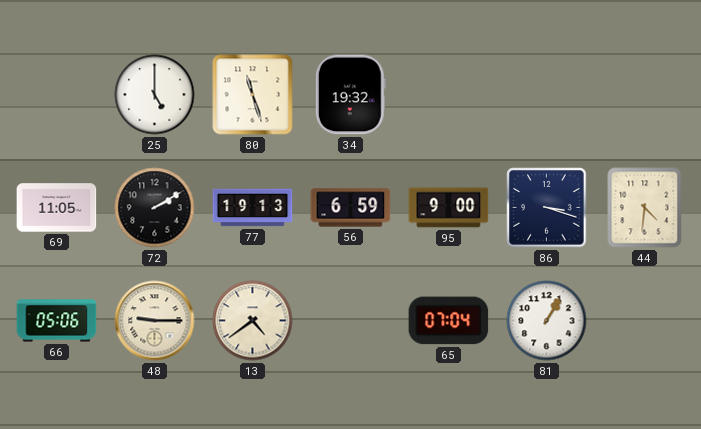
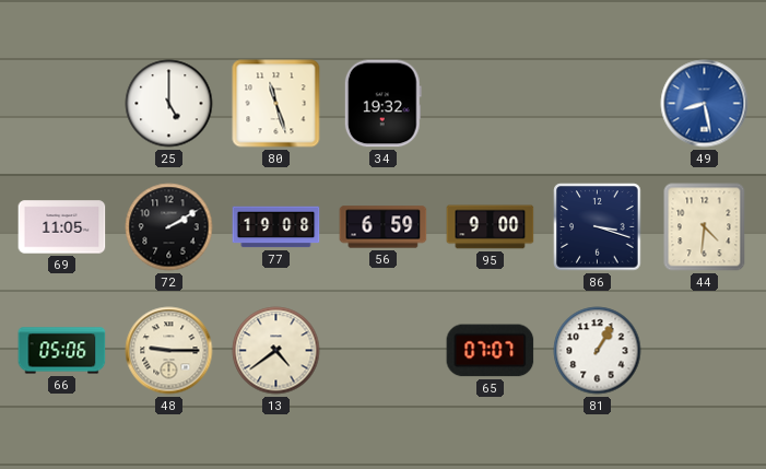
49: none -> 8:28 (705, 104)
77: 19:13 -> 19:08 (276, 227)
65: 07:04 -> 07:07 (491, 351)
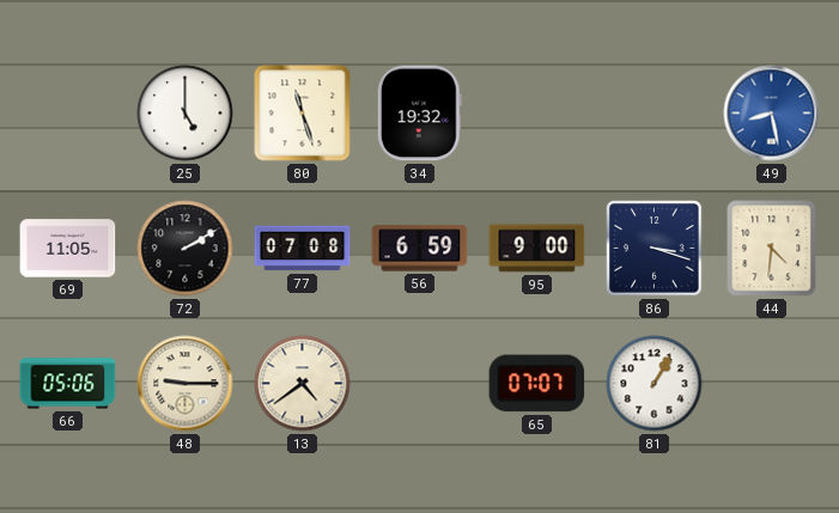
77: 19:08 -> 07:08 (303, 249)
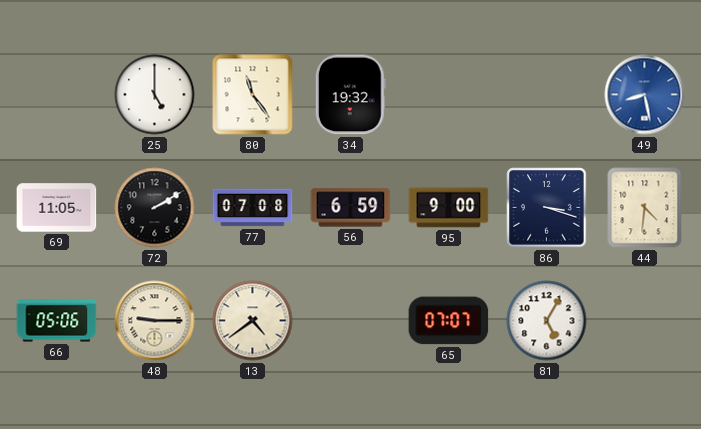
80: 11:27 -> 11:24 (253, 95)
81: 1:05 -> 5:05 (547, 321)
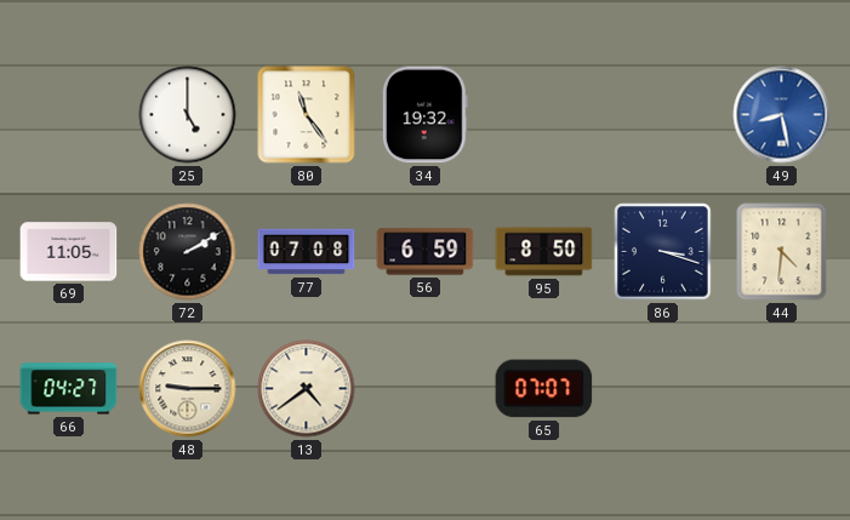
95: 9:00 -> 8:50 (544, 252)
66: 05:06 -> 04:27 (69, 389)
81: 5:05 -> none (547, 321)
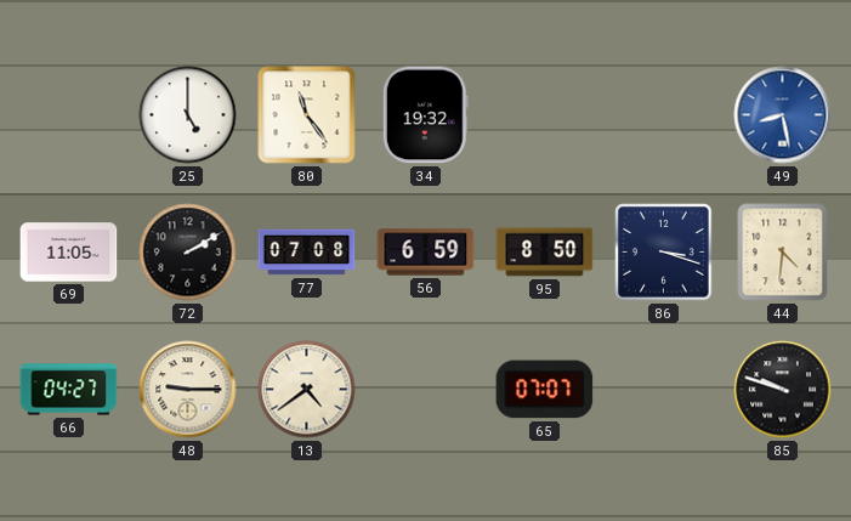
85: none -> 9:48 (783, 390)
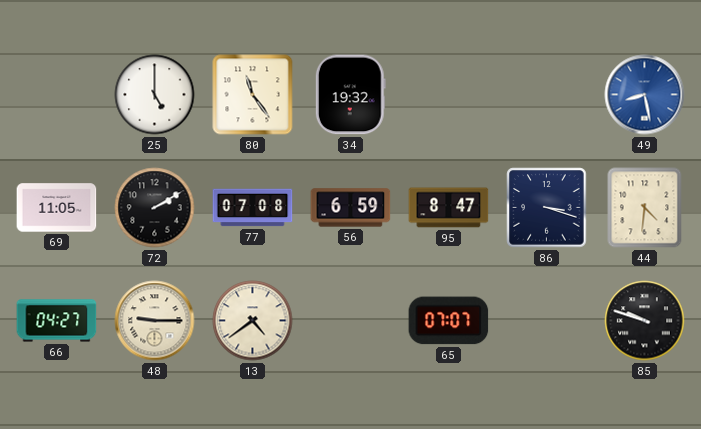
95: 8:50 -> 8:47 (449, 208)
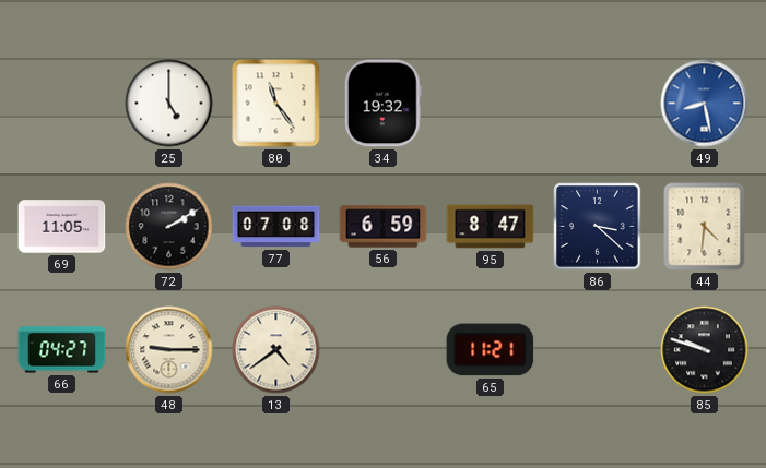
86: 3:18 -> 3:22 (598, 227)
65: 07:07 -> 11:21 (491, 350)
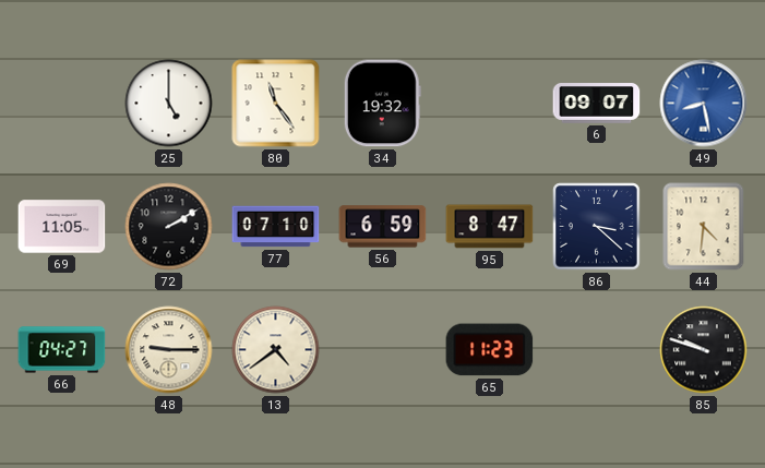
6: none -> 09:07 (597, 104)
77: 07:08 -> 07:10 (276, 227)
65: 11:21 -> 11:23 (490, 350)
